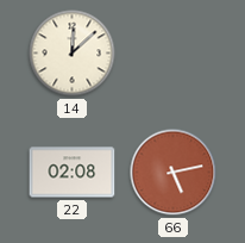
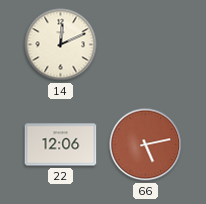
14: 12:08 -> 12:11 (61, 45)
22: 02:08 -> 12:06 (61, 145)
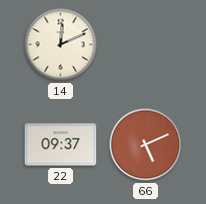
22: 12:06 -> 09:37 (61, 145)
66: 5:13 -> 5:11 (146, 145)
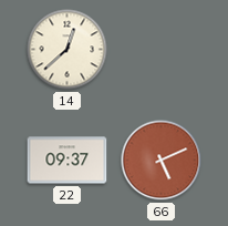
14: 12:11 -> 12:38 (68, 50)
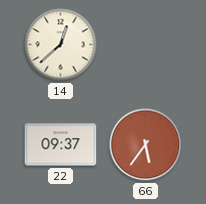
66: 5:11 -> 5:36 (146, 145)
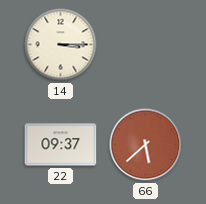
14: 12:38 -> 3:15 (61, 45)
66: 5:36 -> 5:38 (146, 145)
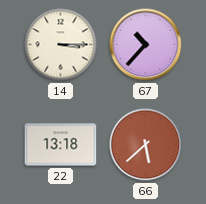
67: none -> 10:37 (146, 45)
22: 09:37 -> 13:18 (61, 145)
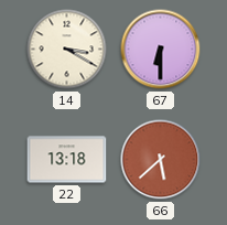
14: 3:15 -> 3:20 (67, 50)
67: 10:37 -> 6:30 (161, 50)
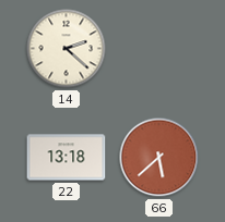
14: 3:20 -> 2:22 (67, 49)
67: 6:30 -> none (161, 50)
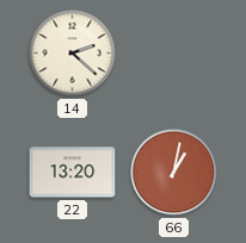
22: 13:18 -> 13:20 (73, 173)
66: 5:38 -> 1:02 (174, 173)
